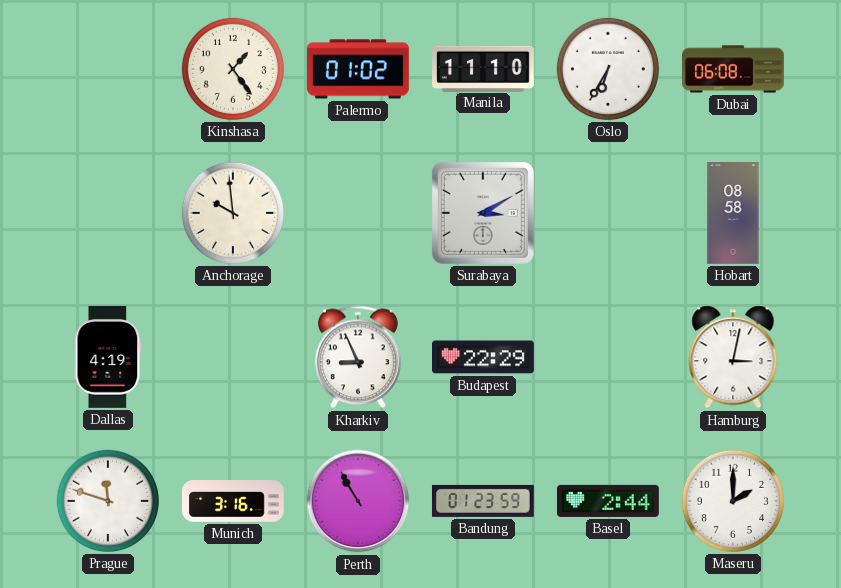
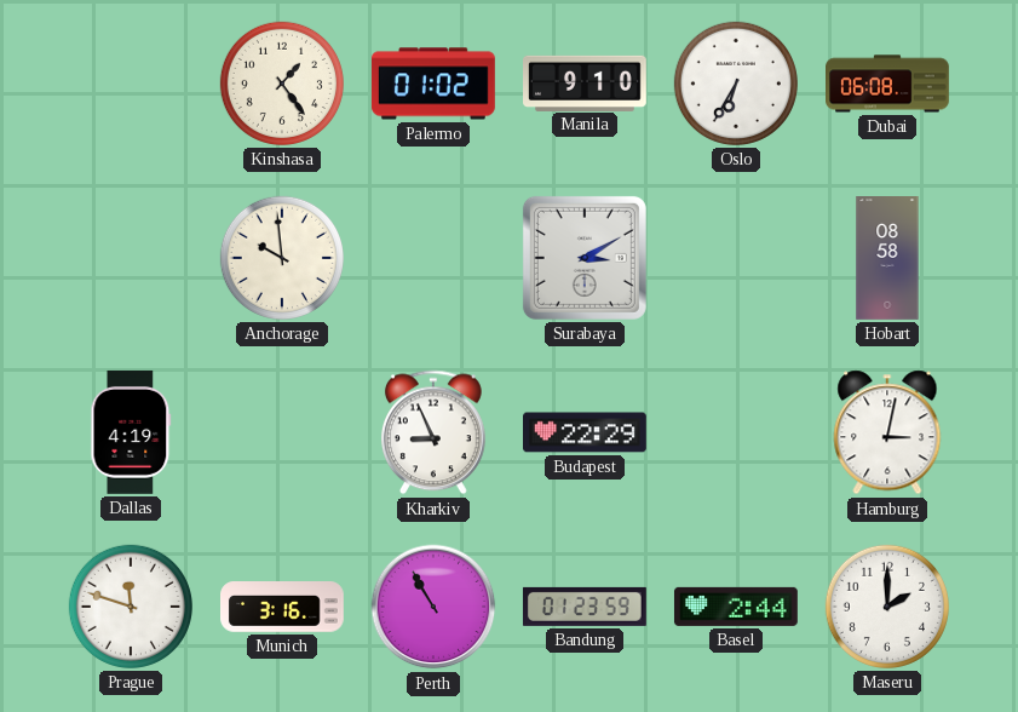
Manila: 11:10 -> 9:10 (586, 82)
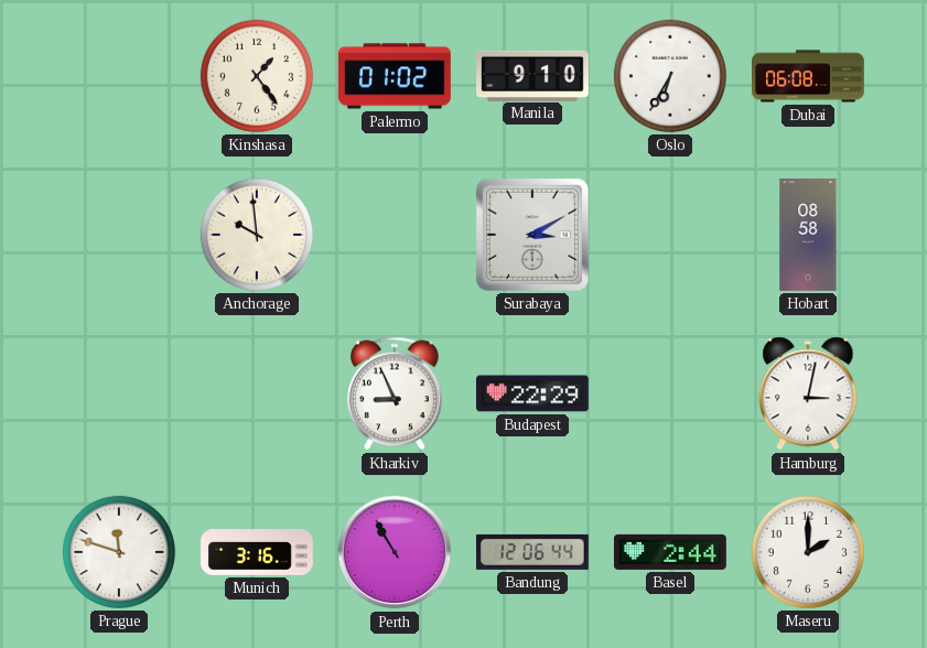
Dallas: 4:19 -> none (131, 432)
Bandung: 01:23 -> 12:06 (532, 552)
